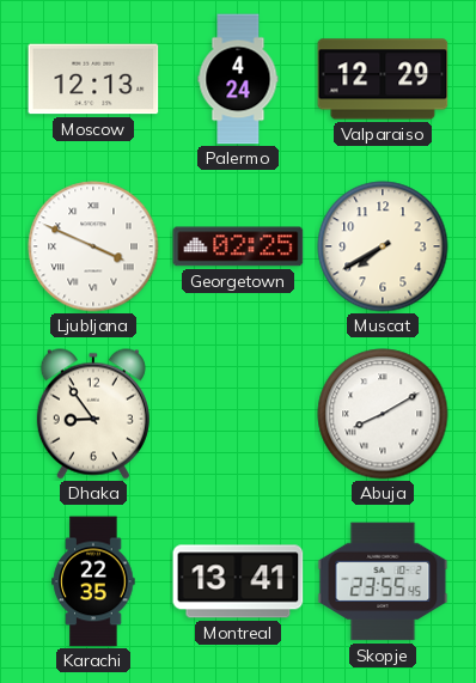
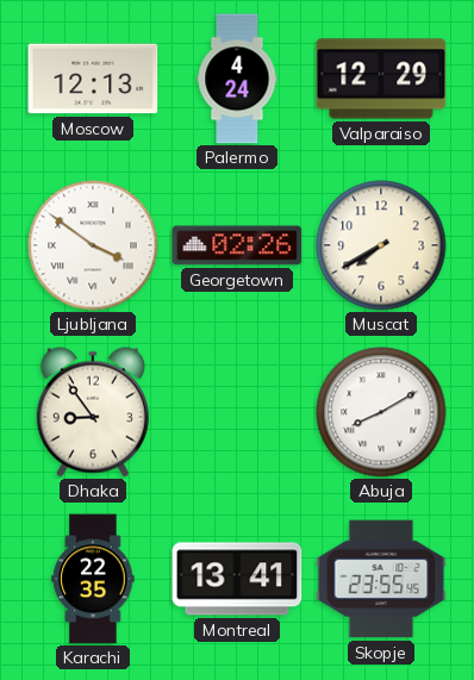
Ljubljana: 3:49 -> 3:51 (93, 245)
Georgetown: 02:25 -> 02:26 (237, 245)
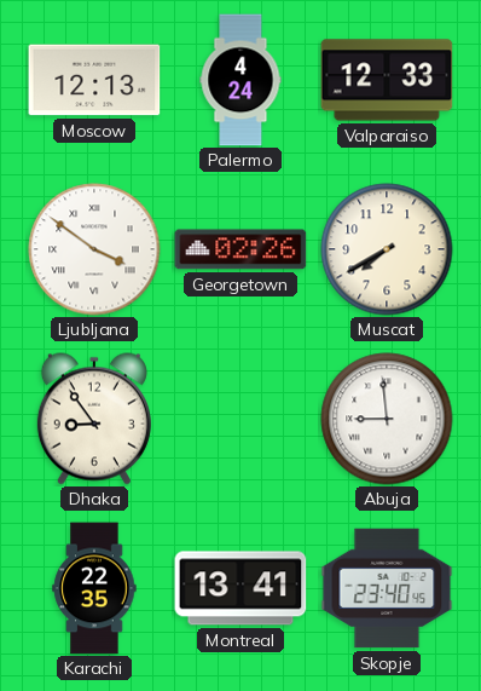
Valparaiso: 12:29 -> 12:33 (387, 80)
Abuja: 8:10 -> 8:59 (387, 419)
Skopje: 23:55 -> 23:40 (387, 588)
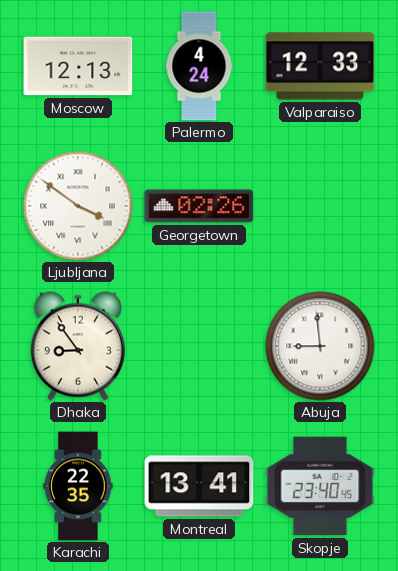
Muscat: 7:40 -> none (387, 249)
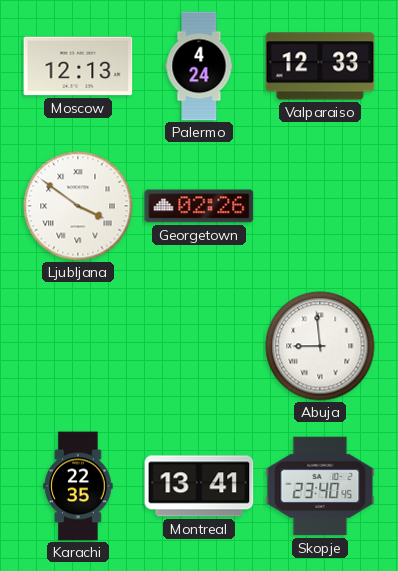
Dhaka: 8:54 -> none (78, 346)
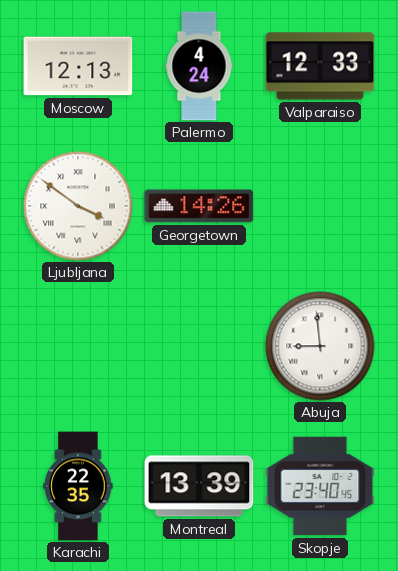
Georgetown: 02:26 -> 14:26 (199, 206)
Montreal: 13:41 -> 13:39 (199, 486)
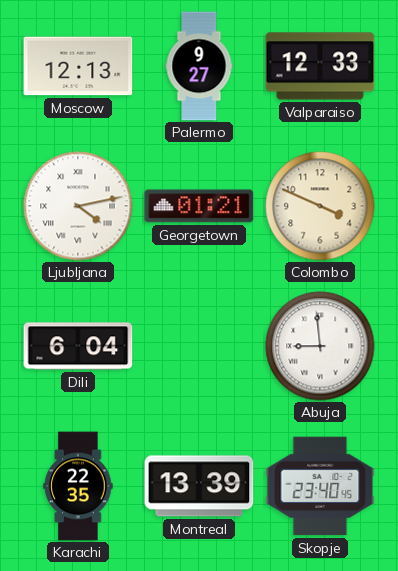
Palermo: 4:24 -> 9:27 (199, 66)
Ljubljana: 3:51 -> 4:13 (78, 206)
Georgetown: 14:26 -> 01:21 (199, 206)
Colombo: none -> 3:49 (320, 206)
Dili: none -> 6:04 (78, 346)
